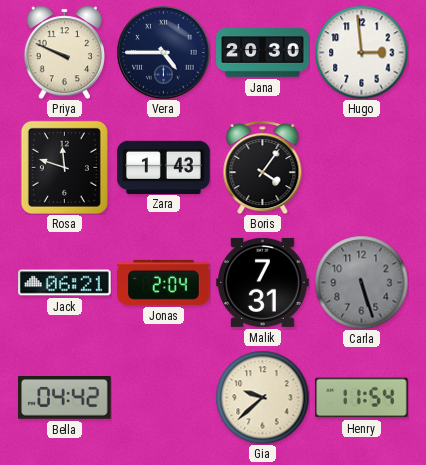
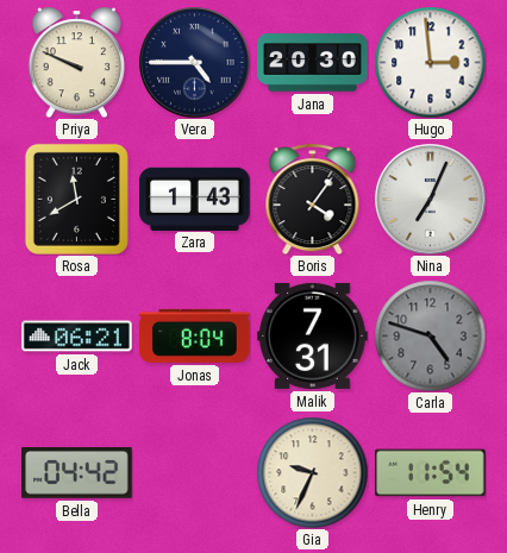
Rosa: 11:48 -> 11:40 (76, 199)
Nina: none -> 7:04 (430, 199)
Jonas: 2:04 -> 8:04 (195, 335)
Carla: 5:27 -> 4:48 (430, 335)
Gia: 9:38 -> 9:34 (312, 472)
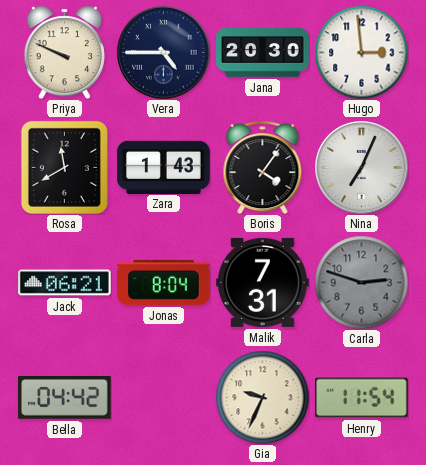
Carla: 4:48 -> 2:48 (361, 282)
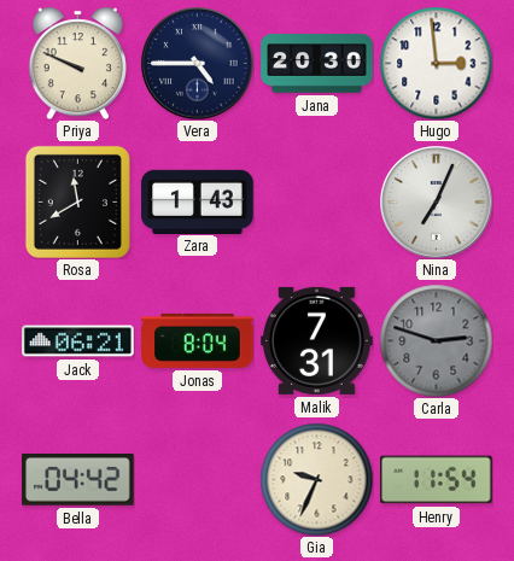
Boris: 4:06 -> none (263, 167)
